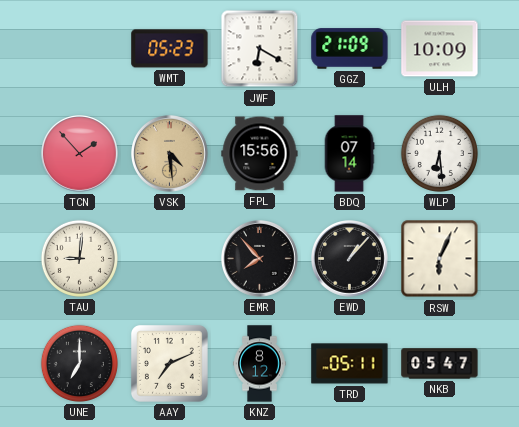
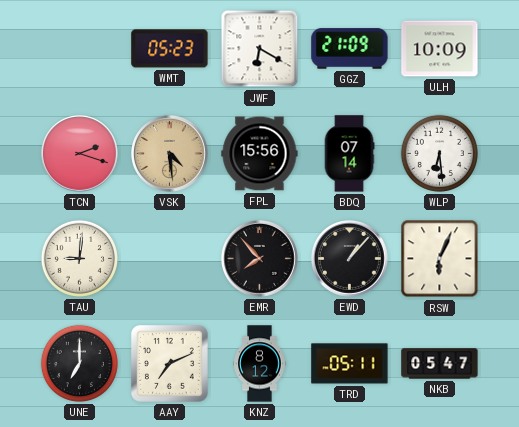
TCN: 1:53 -> 2:18 (80, 154)
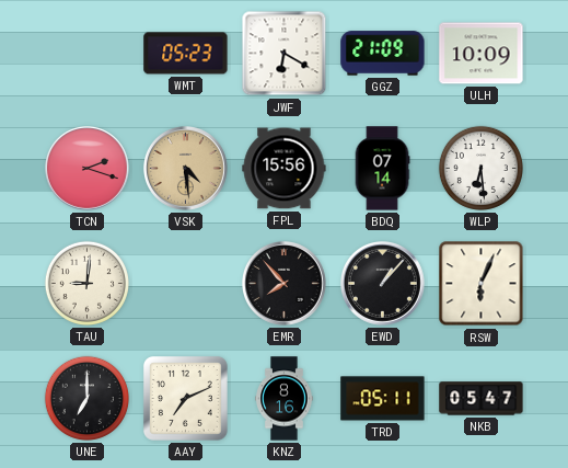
KNZ: 8:12 -> 8:16 (285, 399)
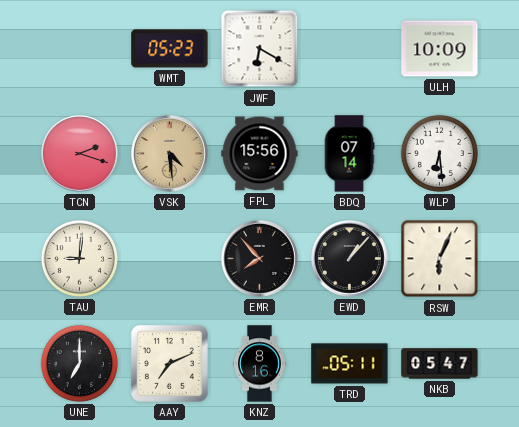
GGZ: 21:09 -> none (383, 54)
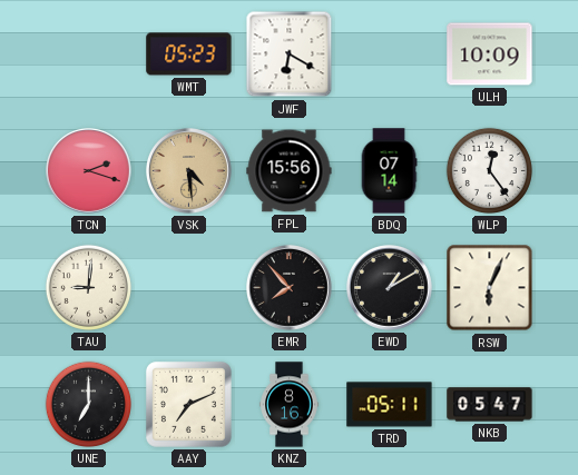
WLP: 6:29 -> 12:24 (489, 170)
EWD: 1:07 -> 1:10 (390, 288)
